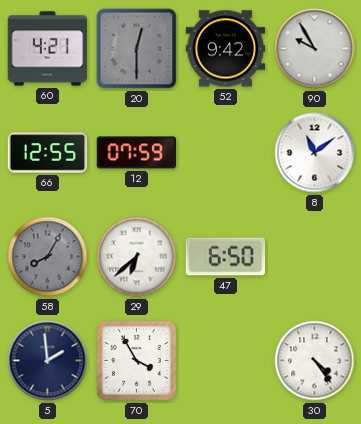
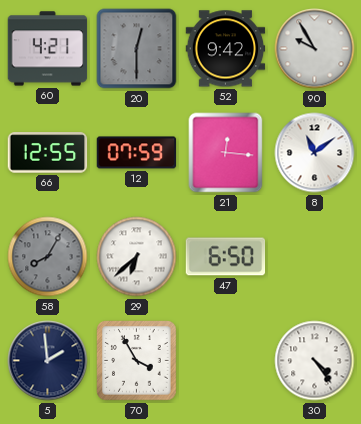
21: none -> 12:16 (226, 153)
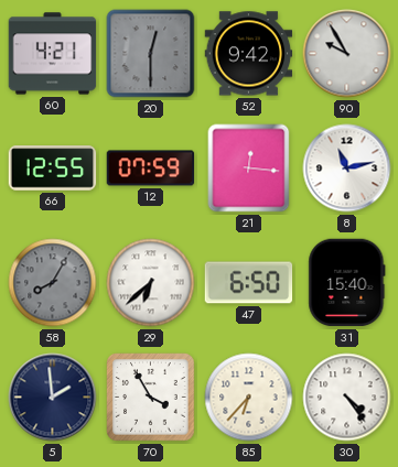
8: 11:09 -> 11:13 (347, 169)
31: none -> 15:40 (347, 283)
85: none -> 6:37 (249, 398)
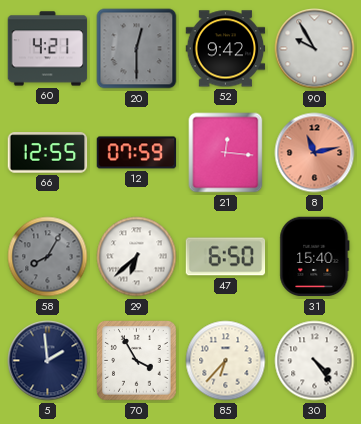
8 dial: white -> salmon (315, 153)
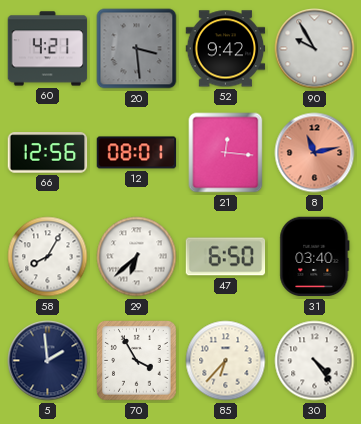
20: 12:30 -> 3:29 (137, 49)
66: 12:55 -> 12:56 (48, 153)
12: 07:59 -> 08:01 (137, 153)
58 dial: grey -> white (48, 257)
31: 15:40 -> 03:40 (315, 257)
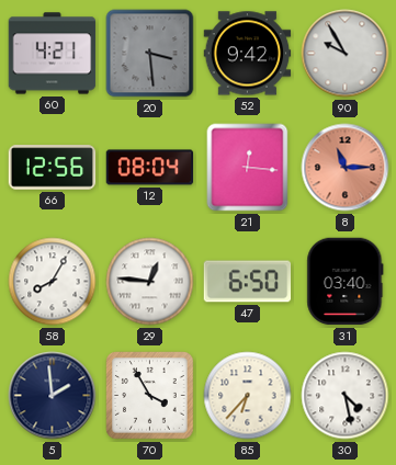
12: 08:01 -> 08:04 (150, 168)
8: 11:13 -> 11:15 (346, 168)
29: 6:38 -> 12:46 (150, 282)
30: 4:24 -> 4:28 (346, 396)
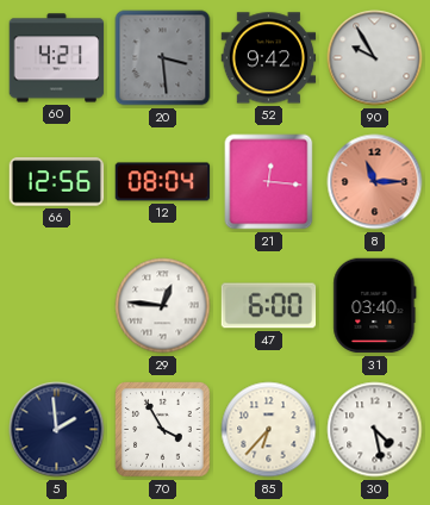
58: 8:05 -> none (53, 282)
47: 6:50 -> 6:00 (269, 306)
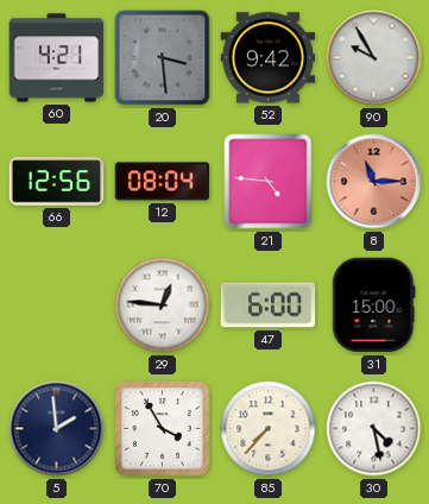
21: 12:16 -> 4:46 (269, 182)
31: 03:40 -> 15:00 (374, 305)
85: 6:37 -> 7:37 (269, 429)
